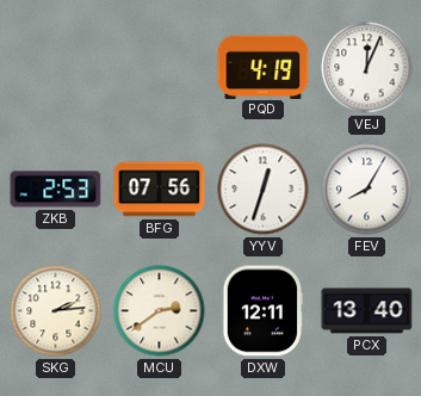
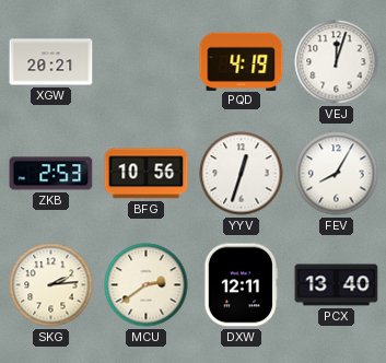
XGW: none -> 20:21 (51, 62)
VEJ: 12:04 -> 12:03 (337, 62)
BFG: 07:56 -> 10:56 (147, 174)
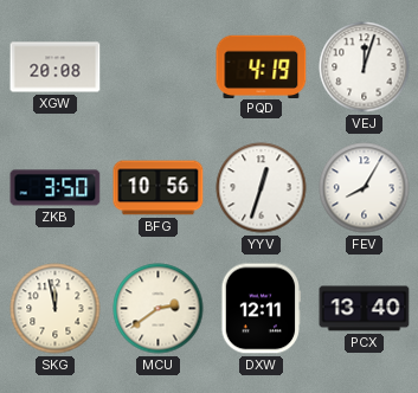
XGW: 20:21 -> 20:08 (56, 67)
ZKB: 2:53 -> 3:50 (56, 188)
SKG: 2:14 -> 11:58 (56, 309)
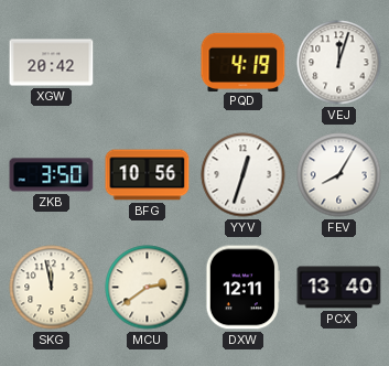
XGW: 20:08 -> 20:42 (52, 63)
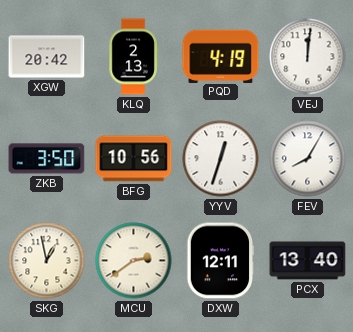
KLQ: none -> 2:13 (133, 57)
VEJ: 12:03 -> 12:01 (308, 57)
SKG: 11:58 -> 12:58 (47, 261)
